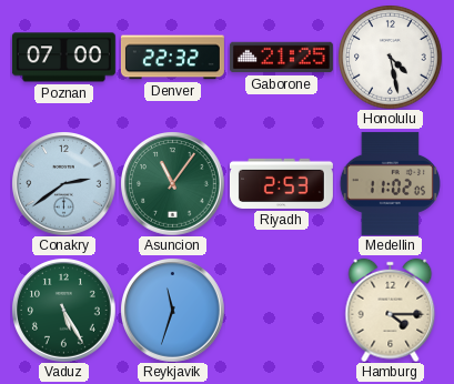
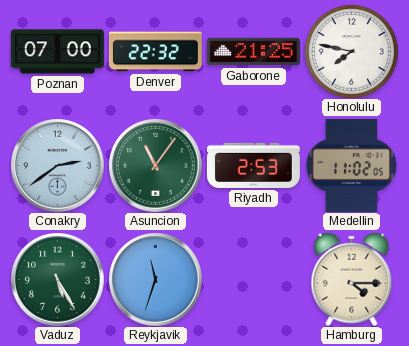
Honolulu: 4:28 -> 7:47 (351, 51)
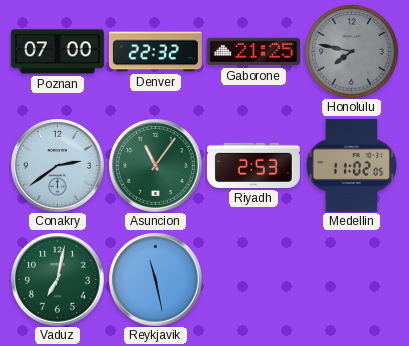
Honolulu dial: white -> grey (351, 51)
Vaduz: 5:25 -> 7:02 (58, 280)
Reykjavik: 11:33 -> 11:28 (156, 280)
Hamburg: 4:15 -> none (352, 279)
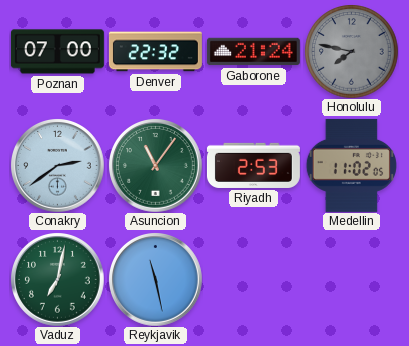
Gaborone: 21:25 -> 21:24 (253, 52)
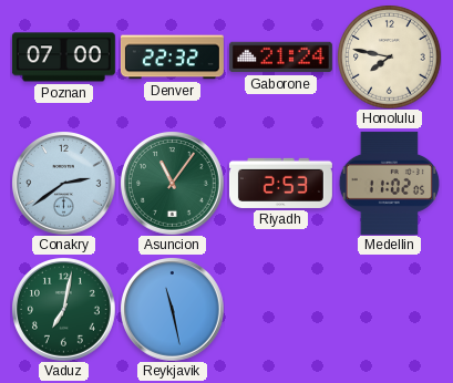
Honolulu dial: grey -> cream (389, 56)
